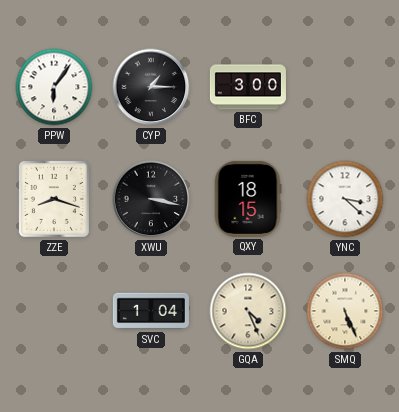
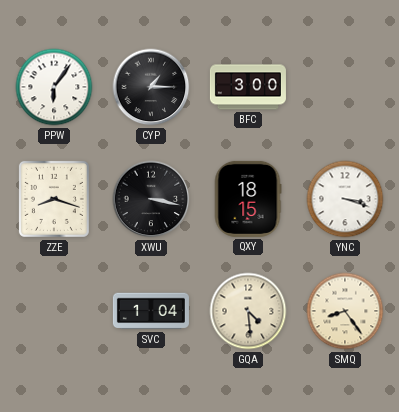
YNC: 3:22 -> 3:18 (345, 199)
GQA: 4:26 -> 4:29 (248, 311)
SMQ: 5:26 -> 8:24 (345, 311)
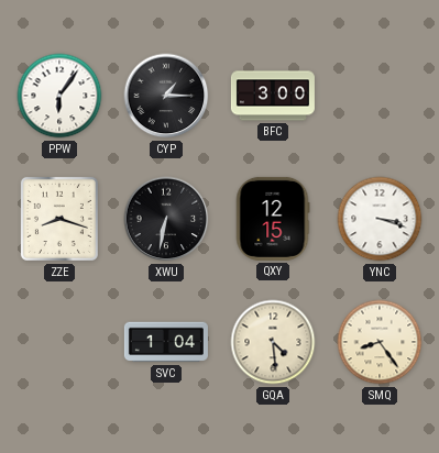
XWU: 3:17 -> 6:32 (166, 219)
QXY: 18:15 -> 12:15 (273, 219)
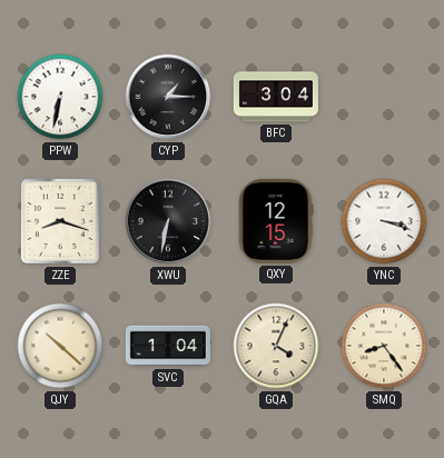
PPW: 6:06 -> 6:32 (60, 97)
BFC: 3:00 -> 3:04 (276, 97)
QJY: none -> 10:22 (60, 346)
GQA: 4:29 -> 4:04 (276, 346)
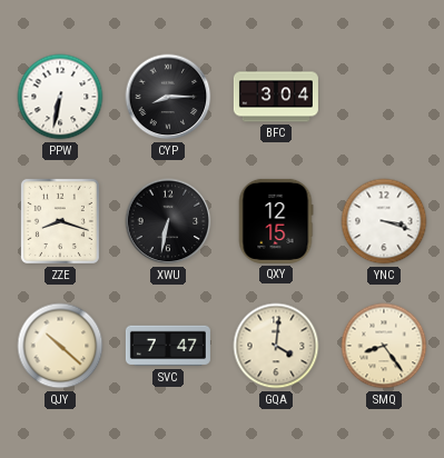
CYP: 1:15 -> 8:15 (168, 97)
SVC: 1:04 -> 7:47 (168, 346)
GQA: 4:04 -> 4:01 (276, 346)
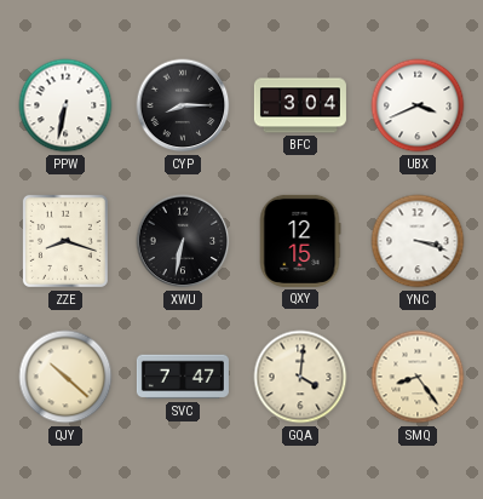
UBX: none -> 3:41 (418, 105)
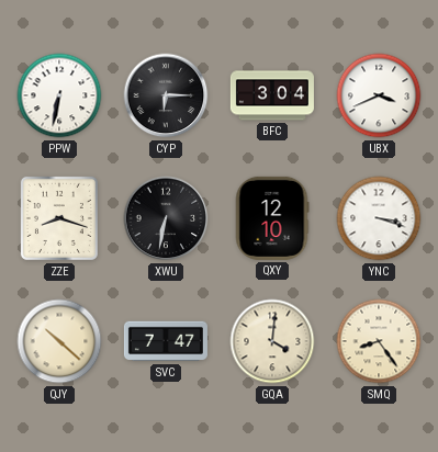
CYP: 8:15 -> 6:15 (166, 95)
QXY: 12:15 -> 12:10 (272, 218)
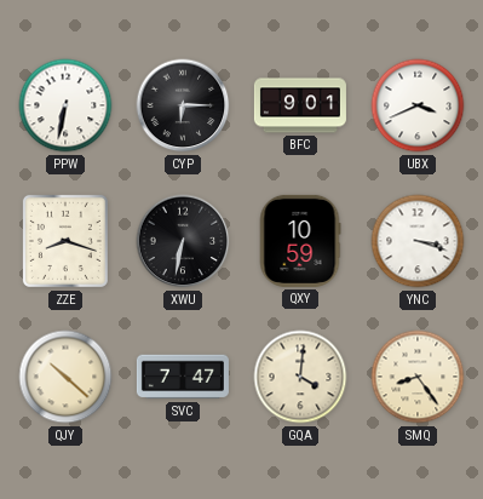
BFC: 3:04 -> 9:01 (300, 105)
QXY: 12:10 -> 10:59 (300, 241)
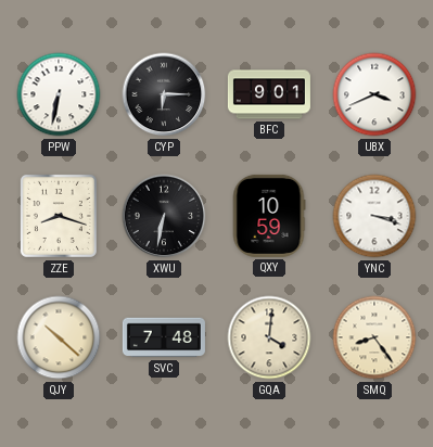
SVC: 7:47 -> 7:48 (164, 337)
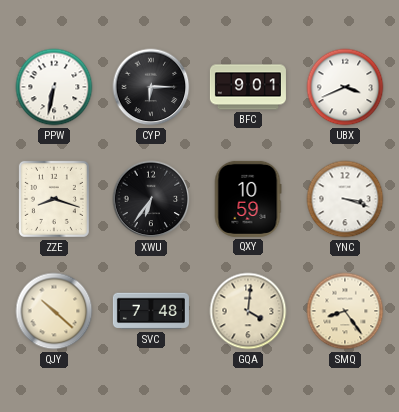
XWU: 6:32 -> 6:36 (151, 199)
